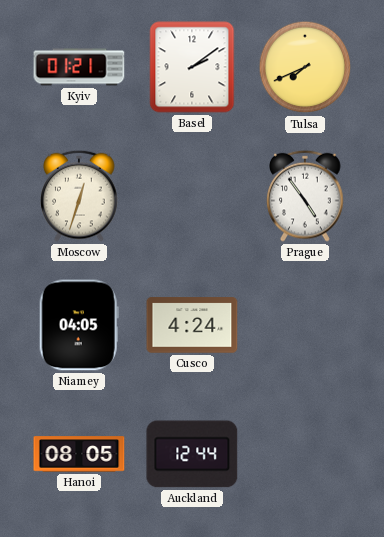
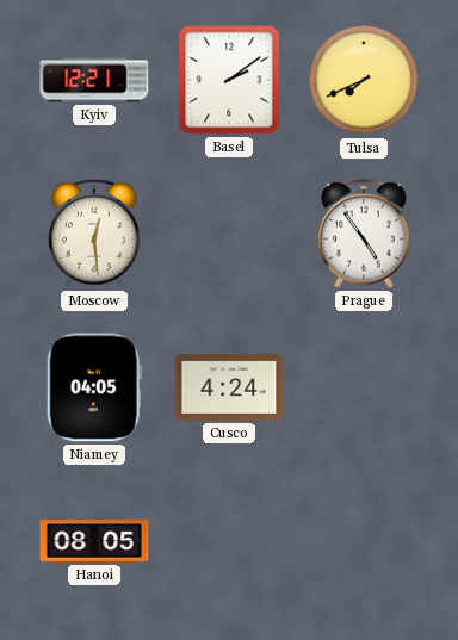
Kyiv: 01:21 -> 12:21 (94, 80)
Moscow: 12:33 -> 12:29 (94, 234)
Auckland: 12:44 -> none (192, 454)
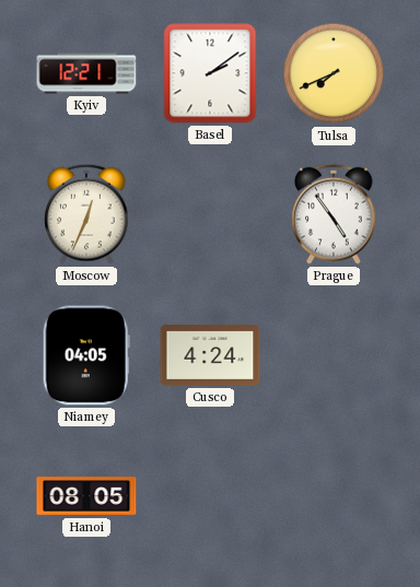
Moscow: 12:29 -> 12:34 (86, 214)
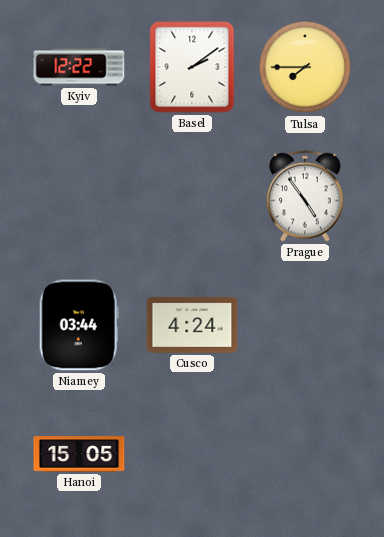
Kyiv: 12:21 -> 12:22 (79, 67)
Tulsa: 7:41 -> 7:45 (305, 67)
Moscow: 12:34 -> none (86, 214)
Niamey: 04:05 -> 03:44 (79, 325)
Hanoi: 08:05 -> 15:05 (79, 454)
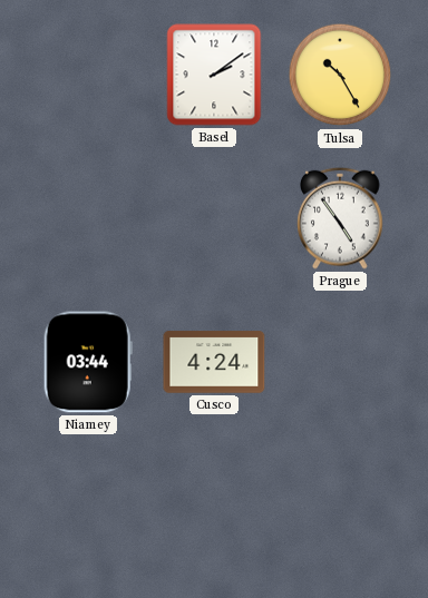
Kyiv: 12:22 -> none (79, 67)
Tulsa: 7:45 -> 10:25 (340, 75)
Hanoi: 15:05 -> none (79, 454)
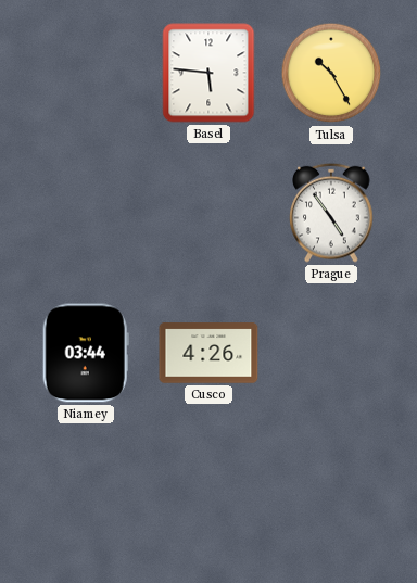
Basel: 2:09 -> 5:46 (208, 73)
Cusco: 4:24 -> 4:26 (208, 353)
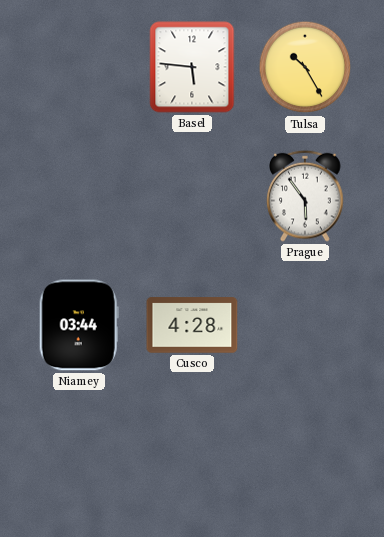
Prague: 4:54 -> 5:54 (305, 196)
Cusco: 4:26 -> 4:28 (192, 325)
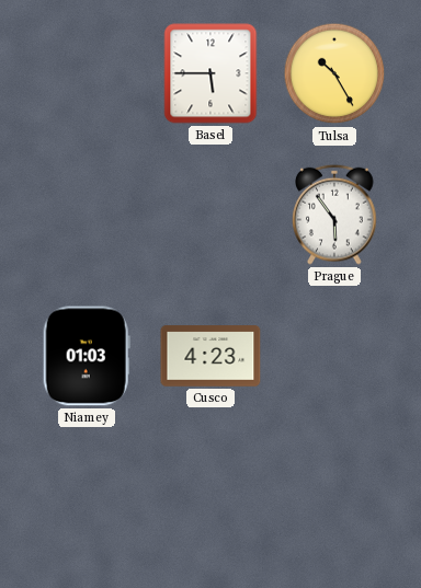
Basel: 5:46 -> 5:45 (210, 73)
Niamey: 03:44 -> 01:03 (87, 356)
Cusco: 4:28 -> 4:23 (210, 356)
